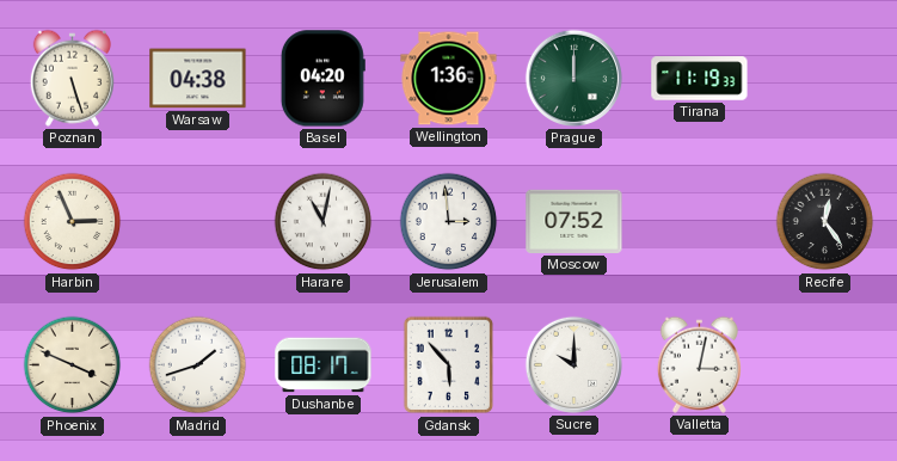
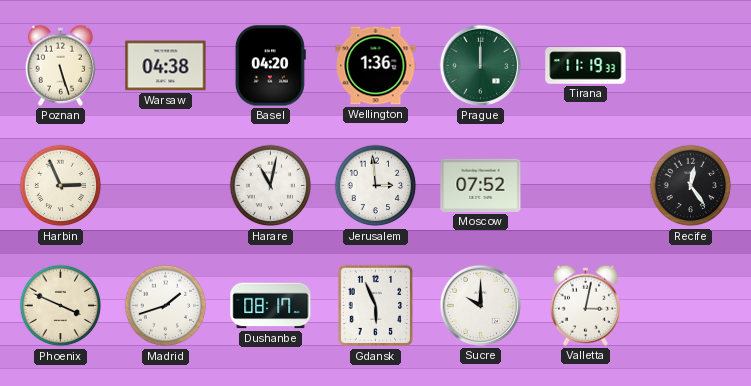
Gdansk: 5:53 -> 5:56 (376, 306)
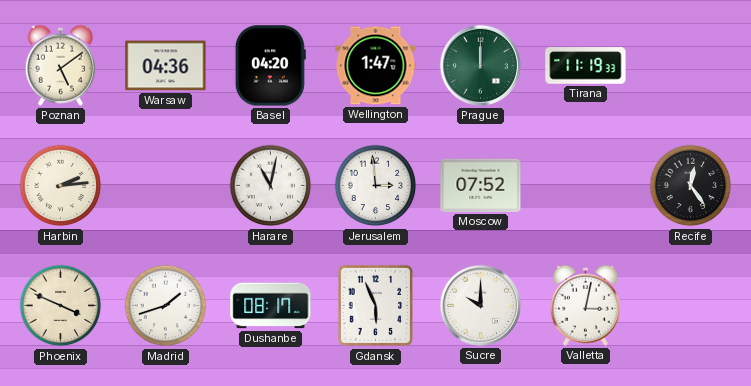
Poznan: 5:27 -> 5:09 (60, 65)
Warsaw: 04:38 -> 04:36 (166, 66)
Wellington: 1:36 -> 1:47 (376, 66)
Harbin: 2:56 -> 2:14 (61, 186)
